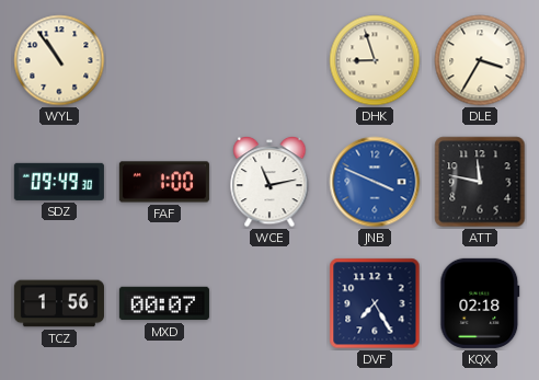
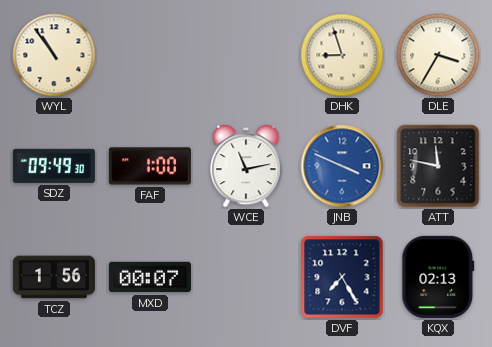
KQX: 02:18 -> 02:13 (438, 277)
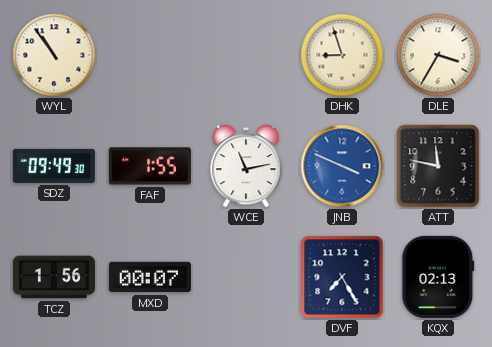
FAF: 1:00 -> 1:55 (150, 166)
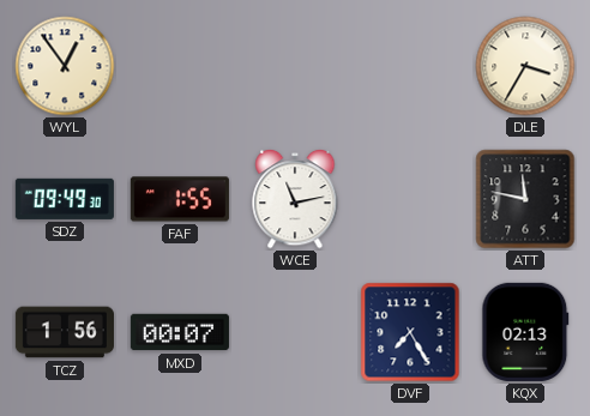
WYL: 10:54 -> 12:54 (65, 66)
DHK: 8:57 -> none (342, 55)
JNB: 3:49 -> none (342, 166)
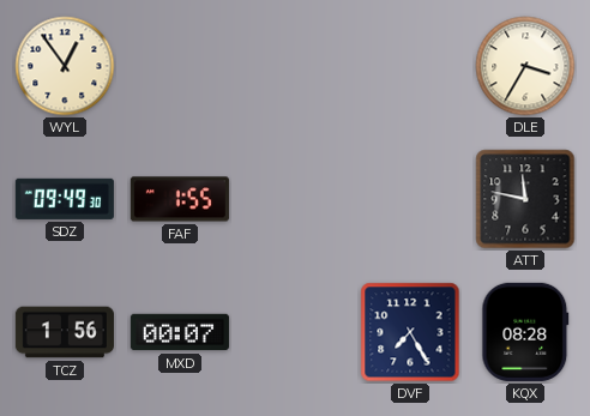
WCE: 11:13 -> none (295, 199)
KQX: 02:13 -> 08:28 (525, 332)
